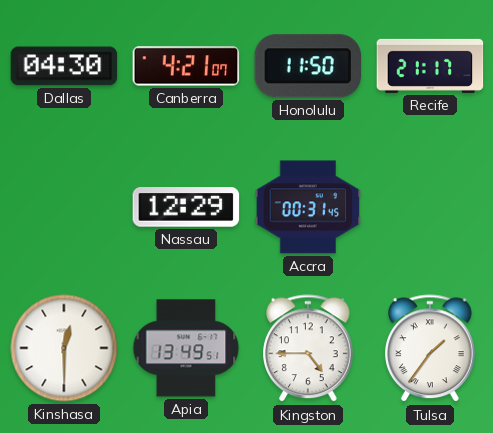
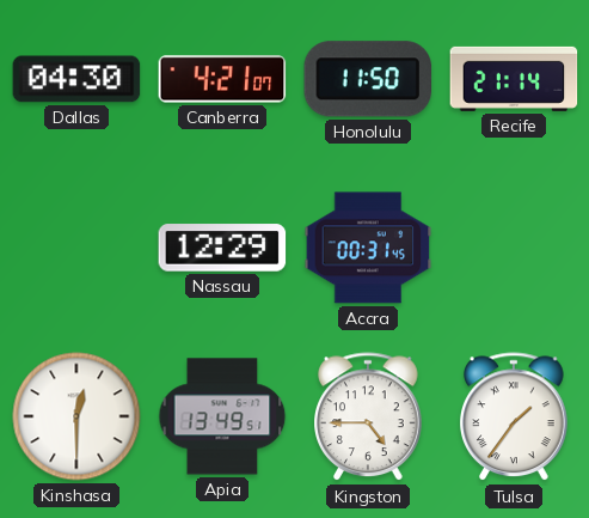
Recife: 21:17 -> 21:14 (514, 79)
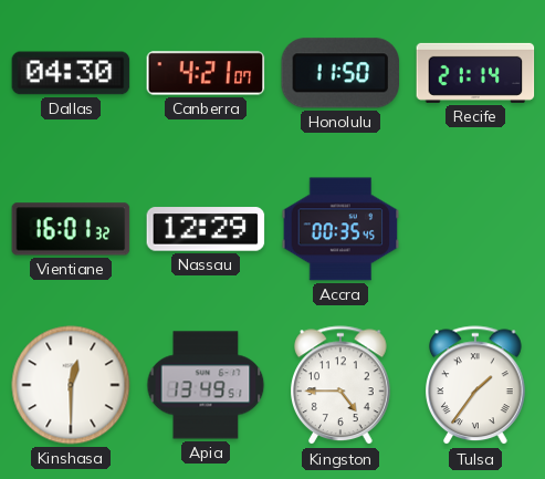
Vientiane: none -> 16:01 (71, 229)
Accra: 00:31 -> 00:35 (340, 229)
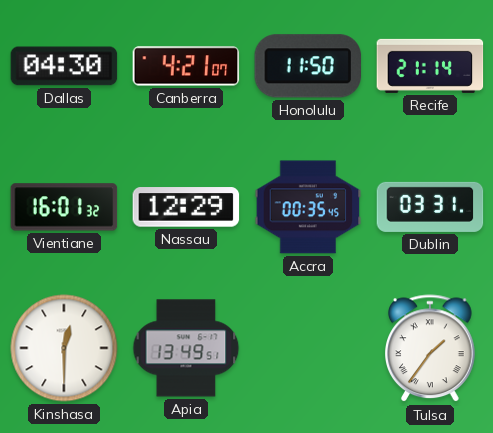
Dublin: none -> 03:31 (430, 207)
Kingston: 4:45 -> none (342, 386)
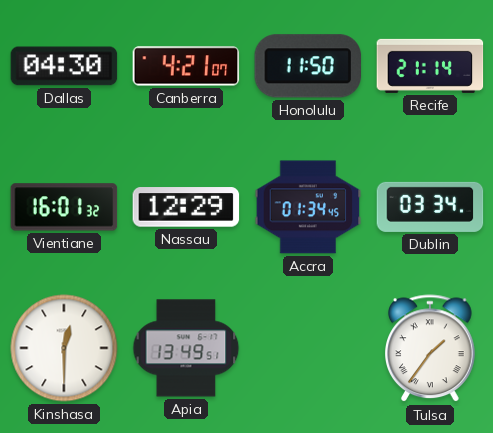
Accra: 00:35 -> 01:34 (308, 207)
Dublin: 03:31 -> 03:34 (430, 207)
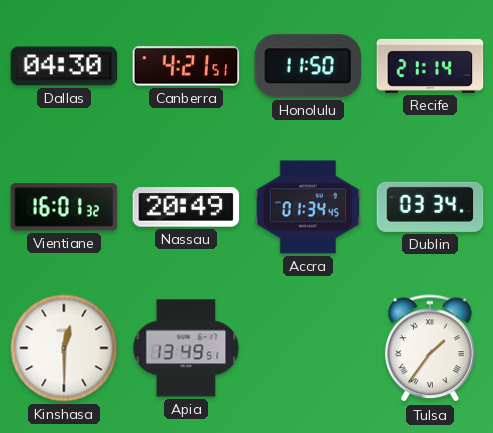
Canberra: 4:21:07 -> 4:21:51 (186, 66)
Nassau: 12:29 -> 20:49 (186, 207)
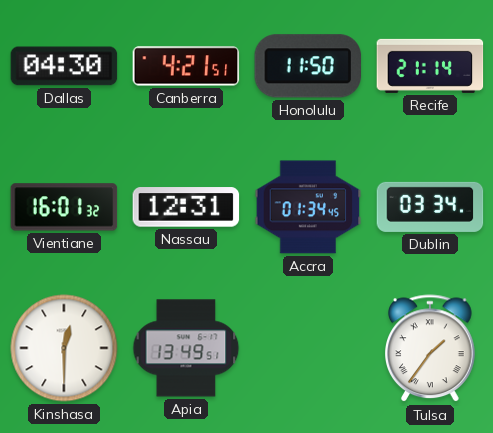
Nassau: 20:49 -> 12:31 (186, 207)
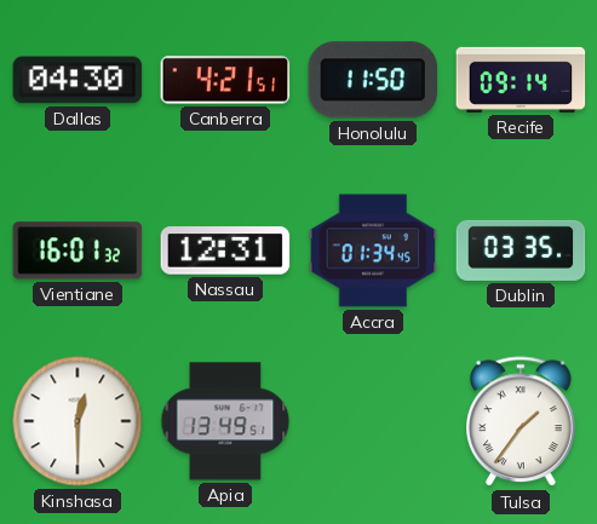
Recife: 21:14 -> 09:14 (521, 80)
Dublin: 03:34 -> 03:35 (521, 251)
